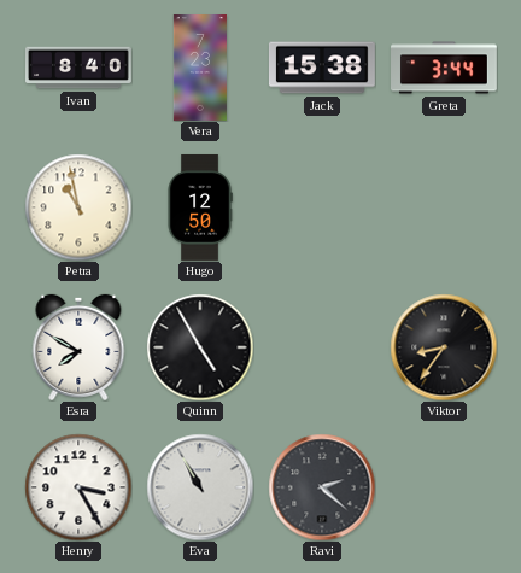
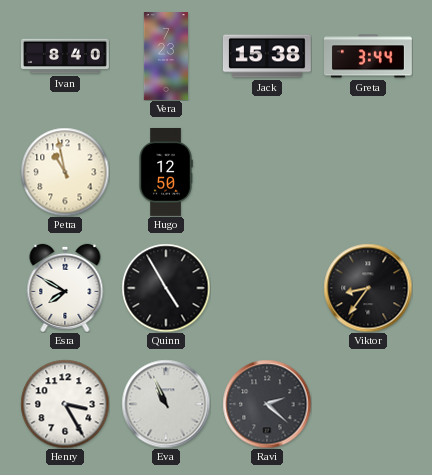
Eva: 10:55 -> 10:56 (166, 404)
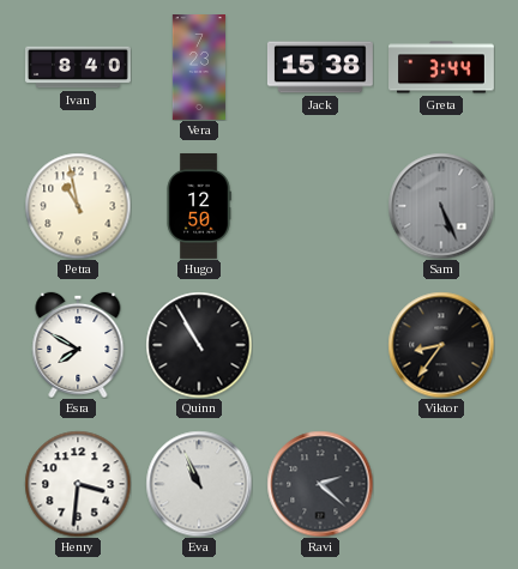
Sam: none -> 5:26 (441, 206)
Quinn: 4:55 -> 10:55 (199, 345)
Henry: 3:25 -> 3:31 (78, 484)
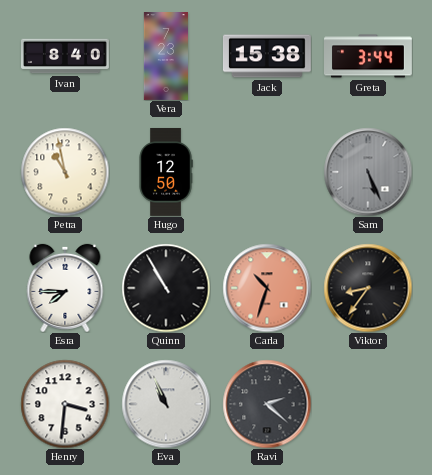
Esra: 7:50 -> 7:45 (65, 288)
Carla: none -> 10:33 (267, 288)
